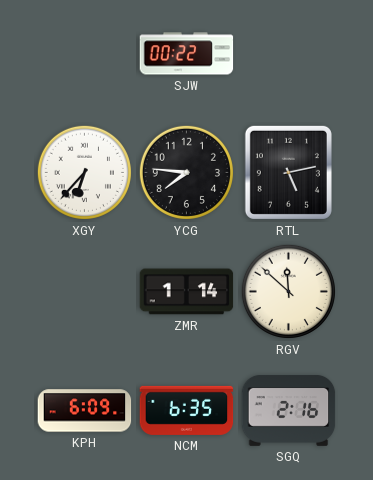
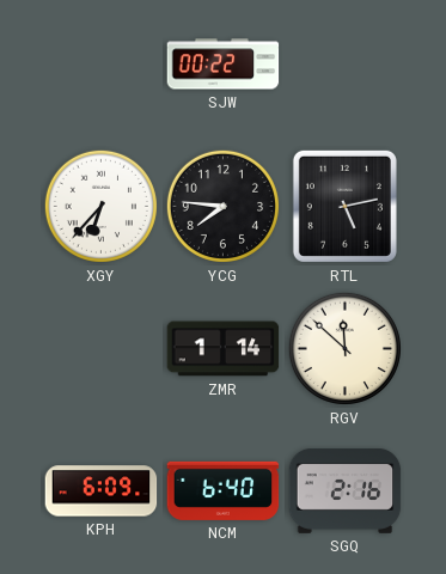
NCM: 6:35 -> 6:40 (224, 490)
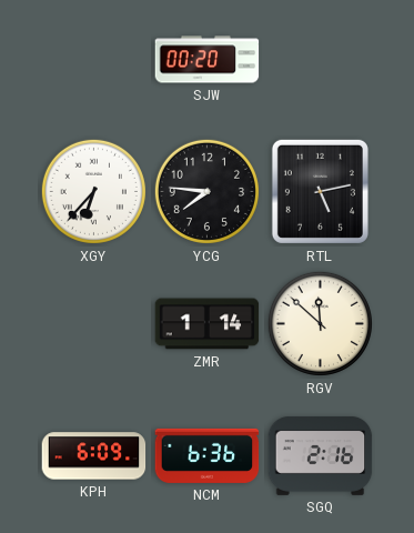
SJW: 00:22 -> 00:20 (208, 60)
NCM: 6:40 -> 6:36 (208, 455)
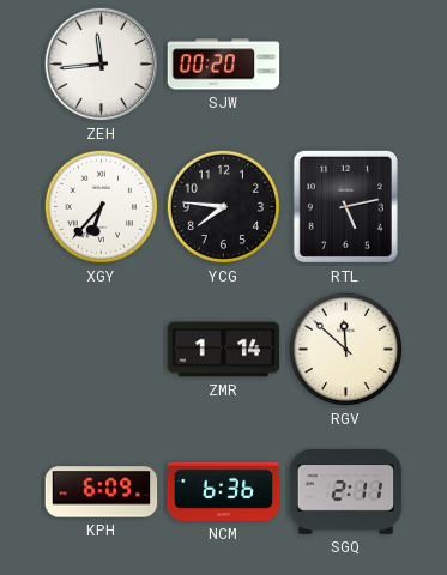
ZEH: none -> 11:44 (102, 65)
SGQ: 2:16 -> 2:11 (346, 492)
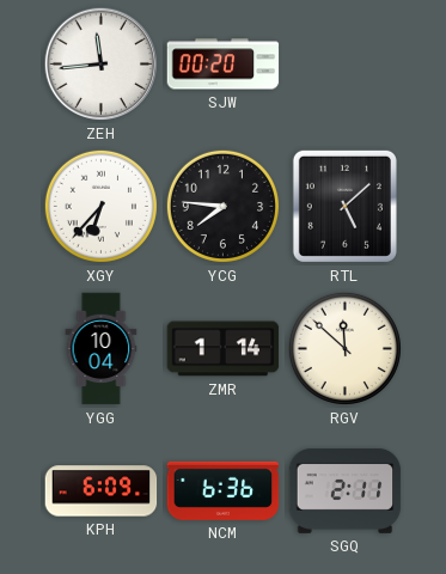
RTL: 5:13 -> 5:08 (344, 206)
YGG: none -> 10:04 (102, 349)
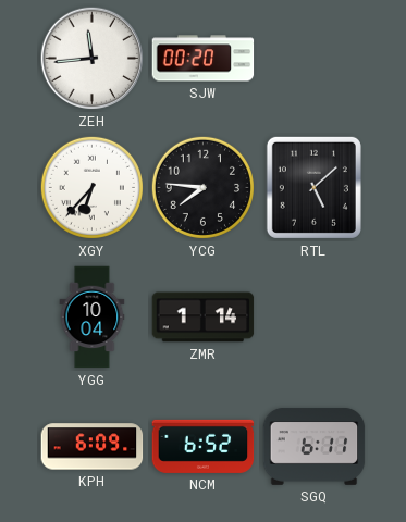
RGV: 11:52 -> none (344, 348)
NCM: 6:36 -> 6:52 (204, 446)
SGQ: 2:11 -> 6:11 (315, 447)
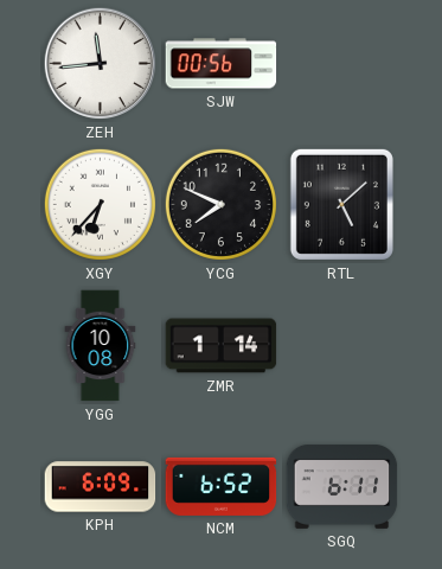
SJW: 00:20 -> 00:56 (222, 64)
YCG: 7:46 -> 7:49 (220, 204)
YGG: 10:04 -> 10:08 (101, 346)
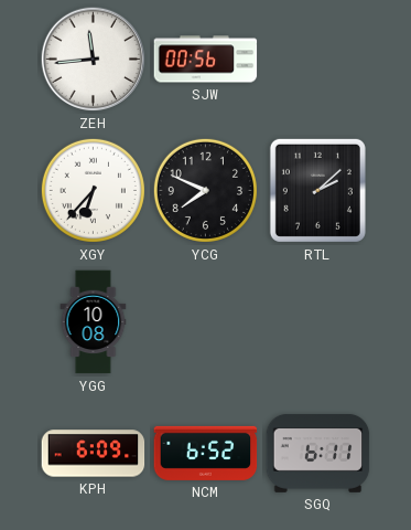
RTL: 5:08 -> 2:08 (317, 190)
ZMR: 1:14 -> none (222, 346)
